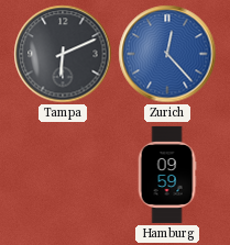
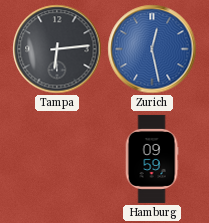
Tampa: 6:11 -> 6:14 (57, 49)
Zurich: 12:23 -> 12:28 (152, 49)
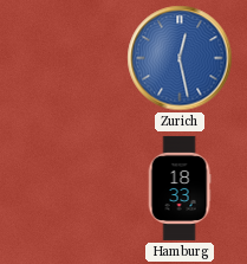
Tampa: 6:14 -> none (57, 49)
Hamburg: 09:59 -> 18:33 (180, 188)
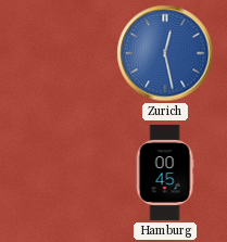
Hamburg: 18:33 -> 00:45 (165, 173)
